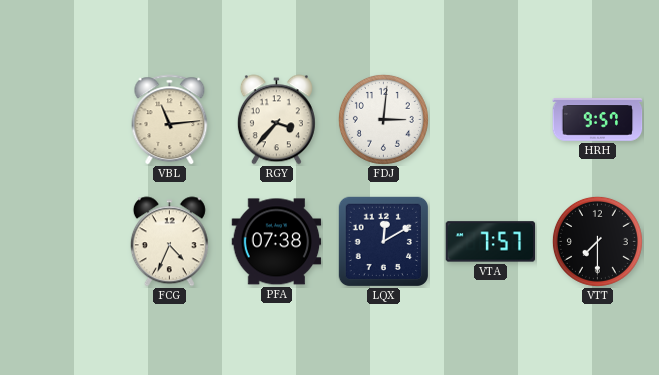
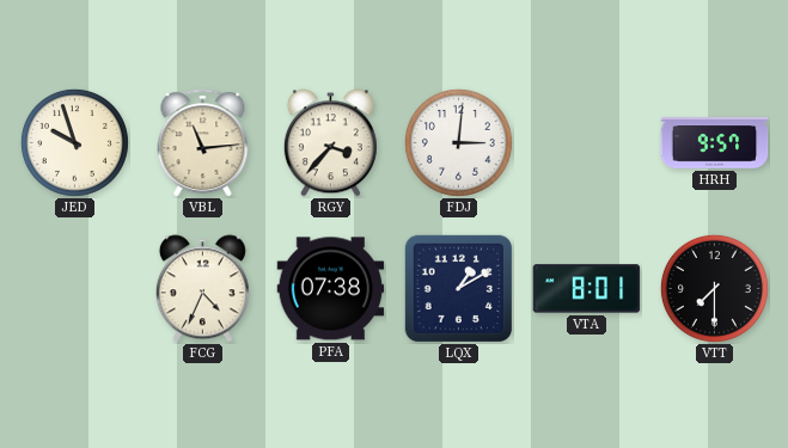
JED: none -> 9:57 (74, 142)
LQX: 12:10 -> 1:10 (458, 288)
VTA: 7:57 -> 8:01 (587, 289)
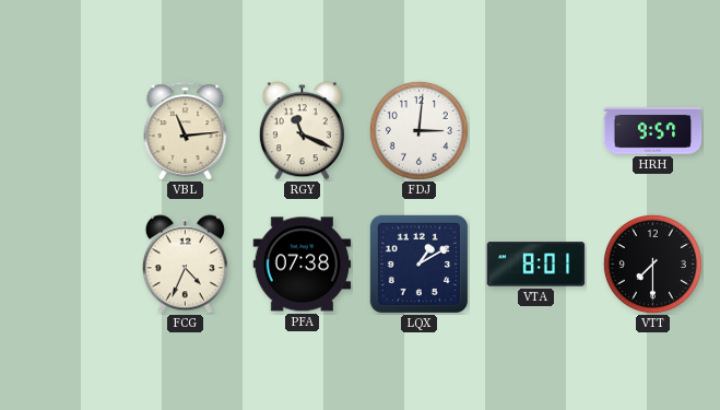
JED: 9:57 -> none (74, 142)
RGY: 3:37 -> 11:19 (302, 131)
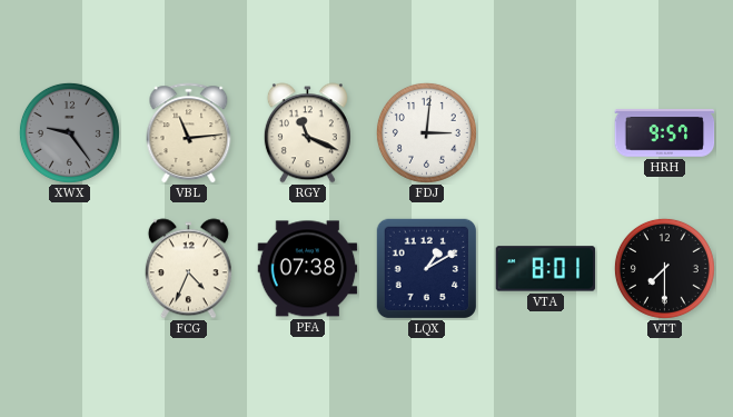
XWX: none -> 9:24 (69, 132)
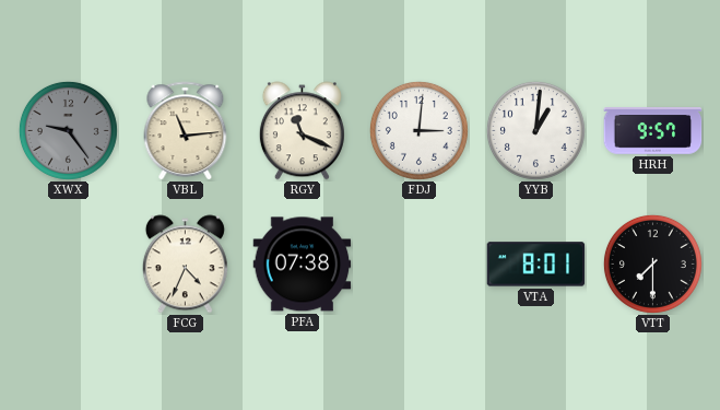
YYB: none -> 1:01 (535, 130)
LQX: 1:10 -> none (426, 268)
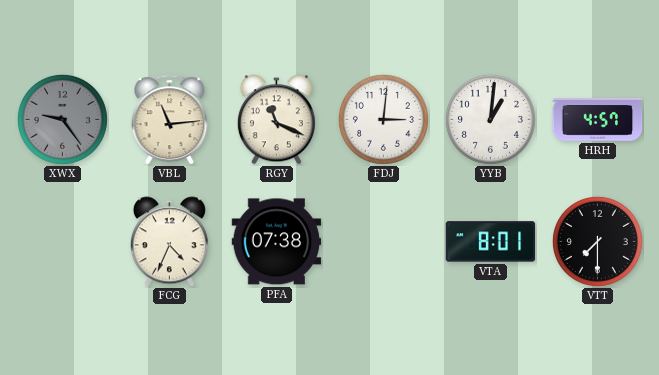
HRH: 9:57 -> 4:57 (598, 120)
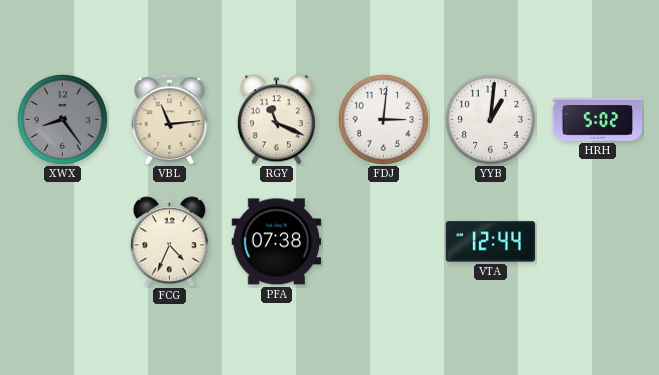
XWX: 9:24 -> 8:24 (62, 119)
HRH: 4:57 -> 5:02 (598, 120)
VTA: 8:01 -> 12:44 (491, 242)
VTT: 7:30 -> none (597, 241)
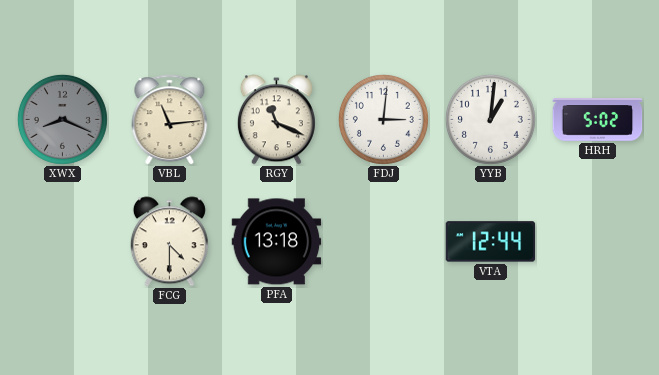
XWX: 8:24 -> 8:19 (62, 119)
FCG: 4:34 -> 4:30 (169, 242)
PFA: 07:38 -> 13:18 (277, 242)
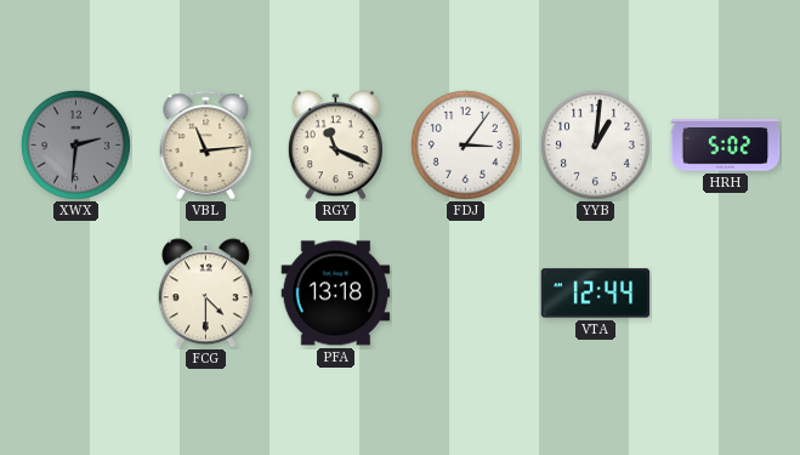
XWX: 8:19 -> 2:31 (75, 144)
FDJ: 3:01 -> 3:06 (465, 144)
